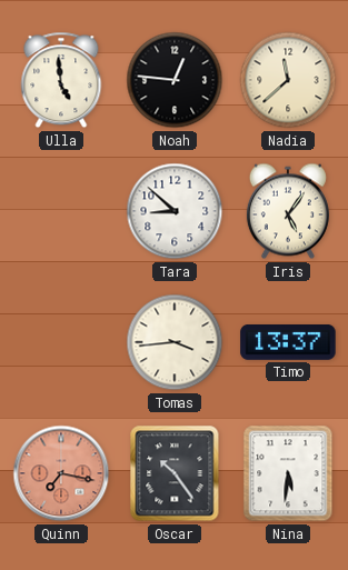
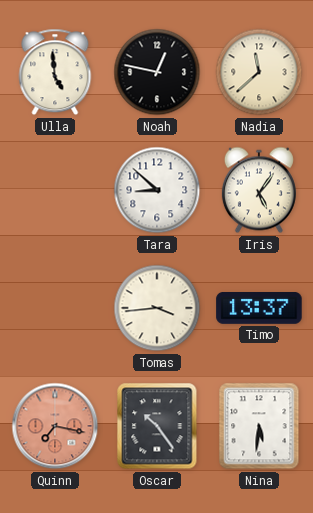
Noah: 12:46 -> 12:47 (157, 72)
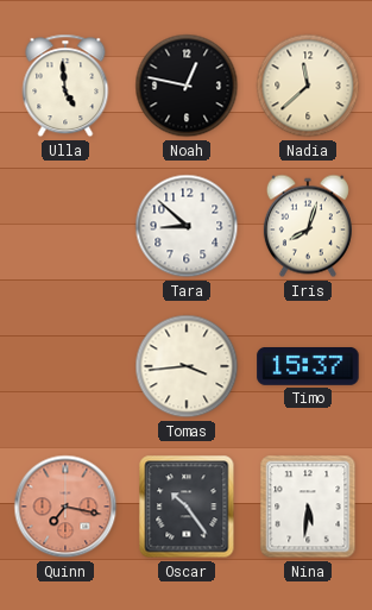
Iris: 5:06 -> 8:03 (308, 226)
Timo: 13:37 -> 15:37 (308, 367)
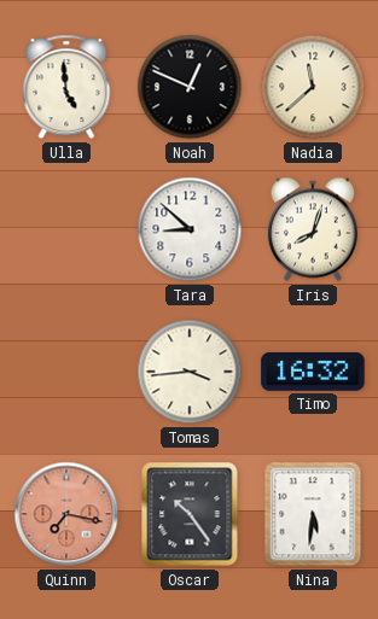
Noah: 12:47 -> 12:49 (190, 87)
Timo: 15:37 -> 16:32 (313, 373)
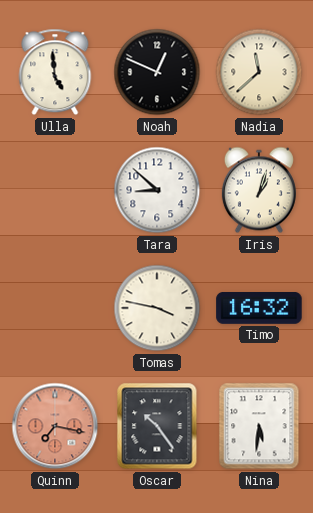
Iris: 8:03 -> 1:03 (259, 190)
Tomas: 3:44 -> 3:47 (157, 308)
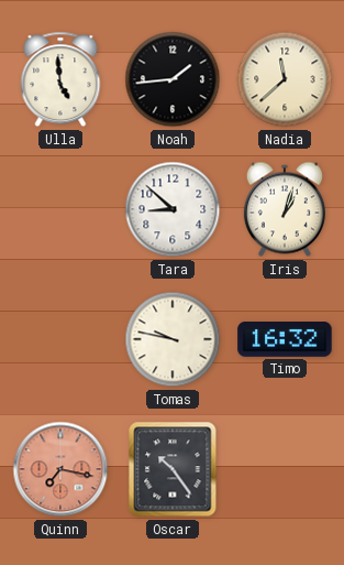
Noah: 12:49 -> 1:44 (173, 79)
Tomas: 3:47 -> 9:47 (173, 339)
Nina: 5:31 -> none (259, 426)
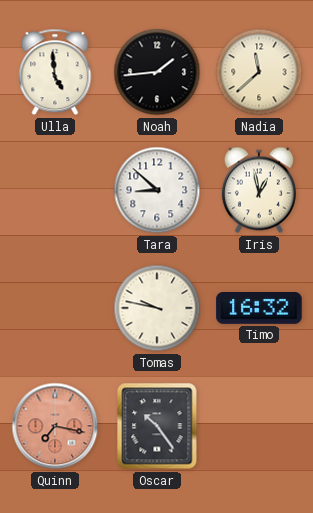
Iris: 1:03 -> 12:58 (259, 190)
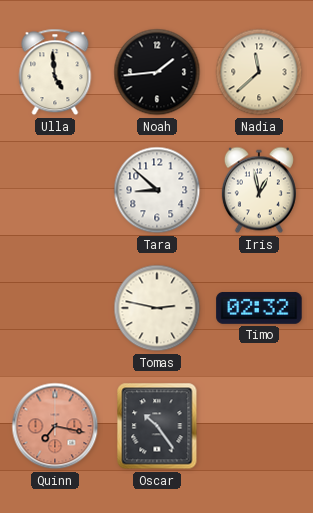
Tomas: 9:47 -> 2:47 (157, 308)
Timo: 16:32 -> 02:32 (259, 309)
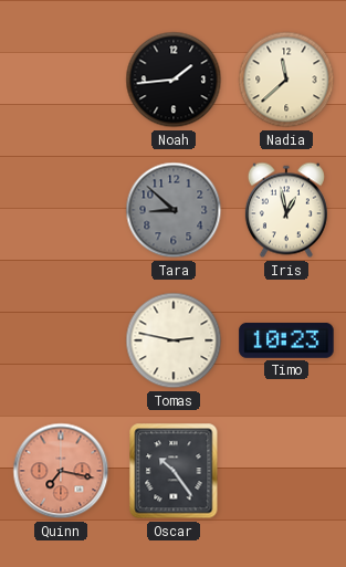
Ulla: 4:59 -> none (55, 72)
Tara dial: white -> grey (174, 210)
Timo: 02:32 -> 10:23 (286, 342)
